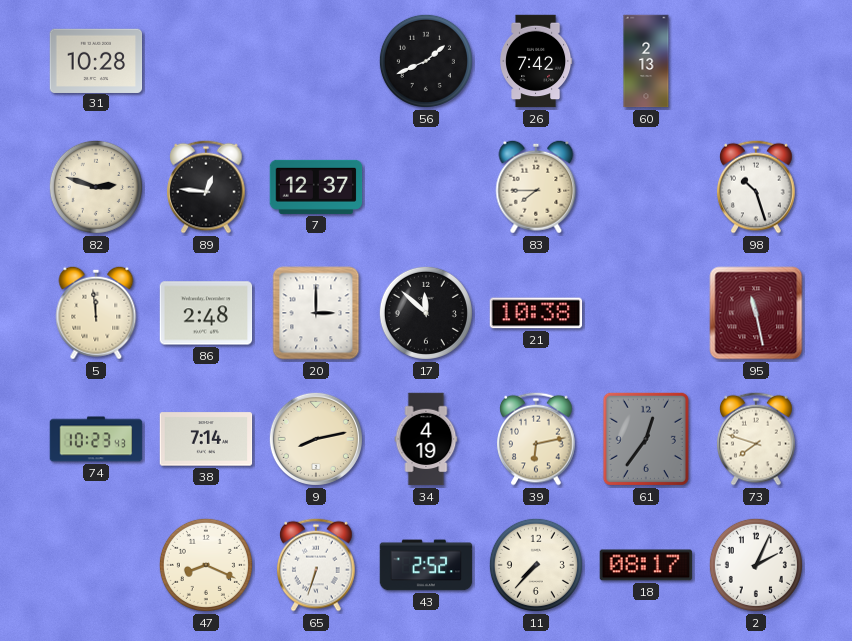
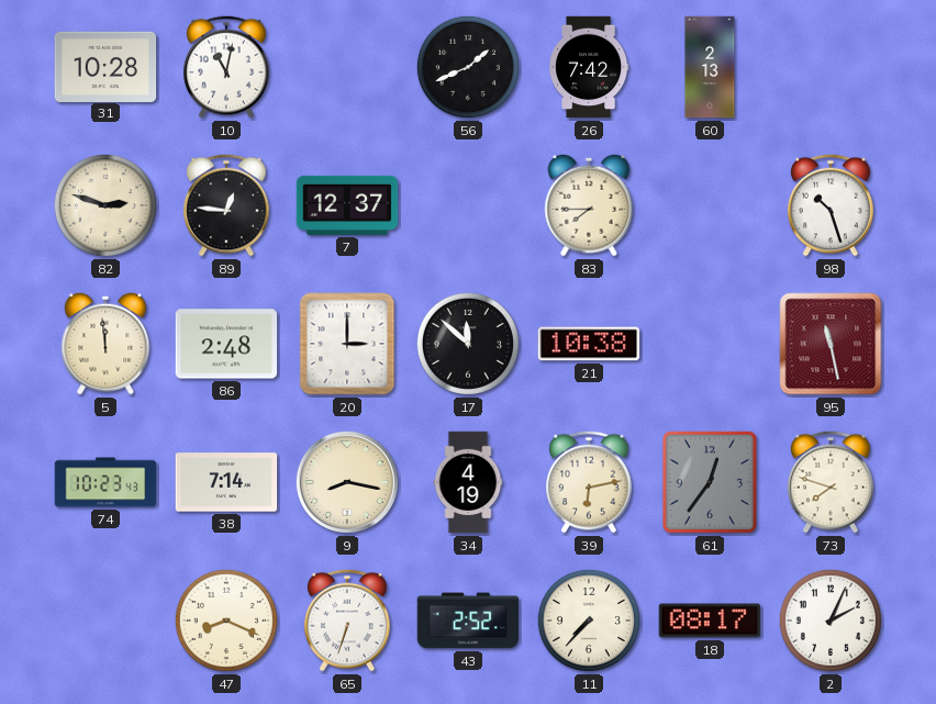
10: none -> 11:02 (226, 67)
9: 8:13 -> 8:17 (347, 482)
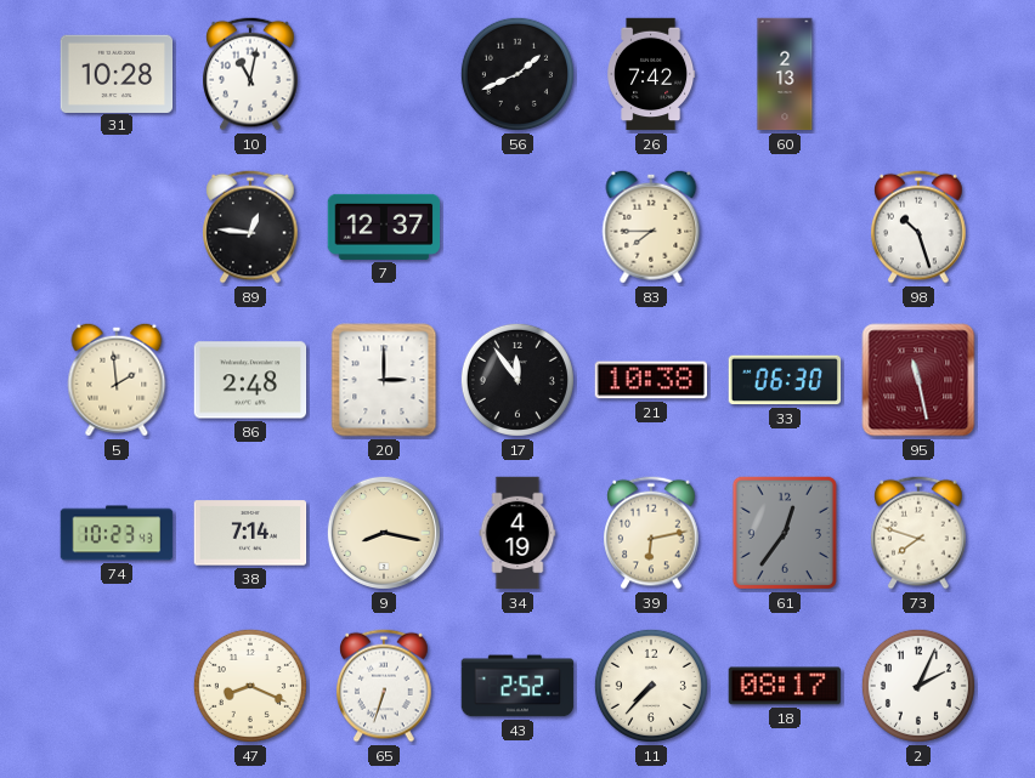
82: 2:48 -> none (105, 205)
5: 11:59 -> 1:59 (117, 380)
17: 11:52 -> 11:54 (517, 380)
33: none -> 06:30 (785, 380)
